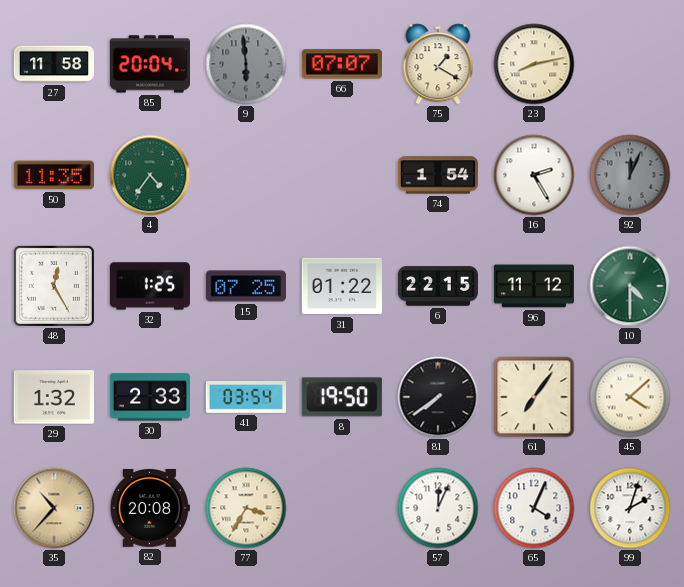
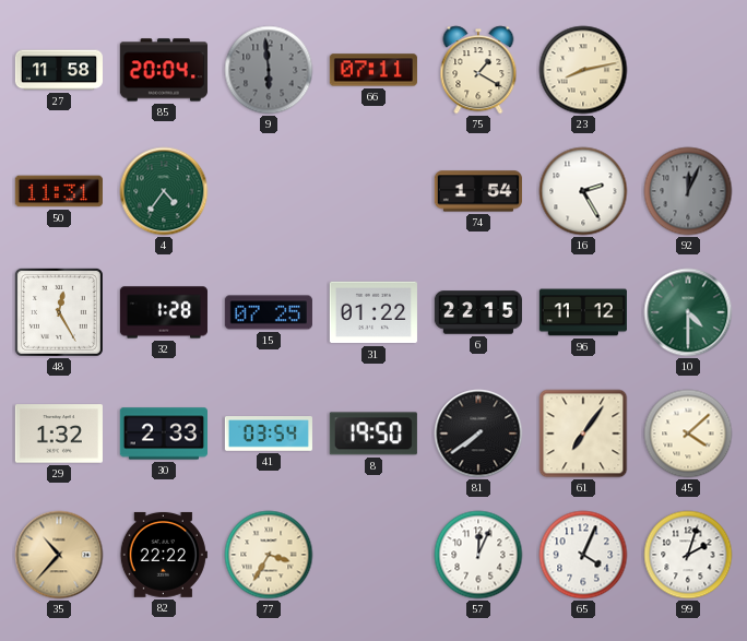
66: 07:07 -> 07:11 (373, 70)
50: 11:35 -> 11:31 (59, 191)
32: 1:25 -> 1:28 (164, 312)
82: 20:08 -> 22:22 (164, 555)
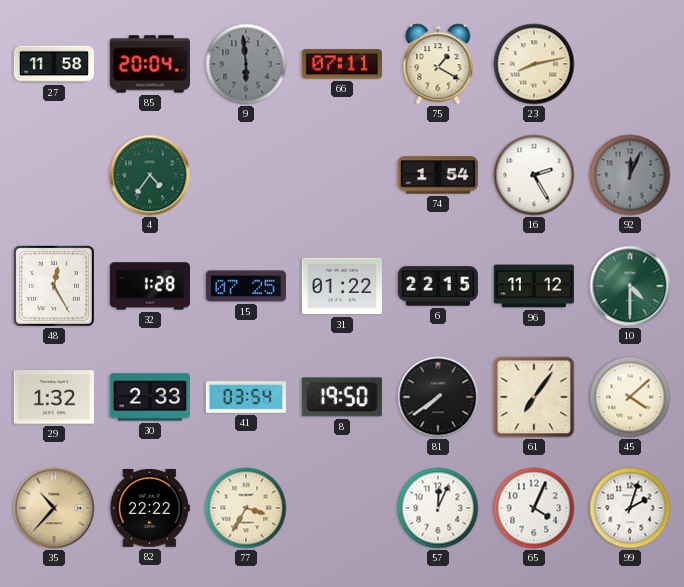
50: 11:31 -> none (59, 191)
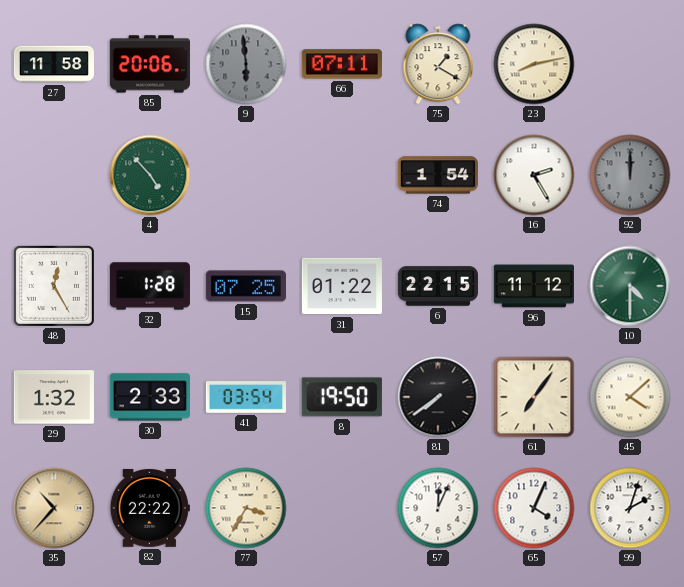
85: 20:04 -> 20:06 (150, 64)
4: 4:36 -> 4:53 (150, 175)
92: 12:04 -> 12:00 (630, 175)
